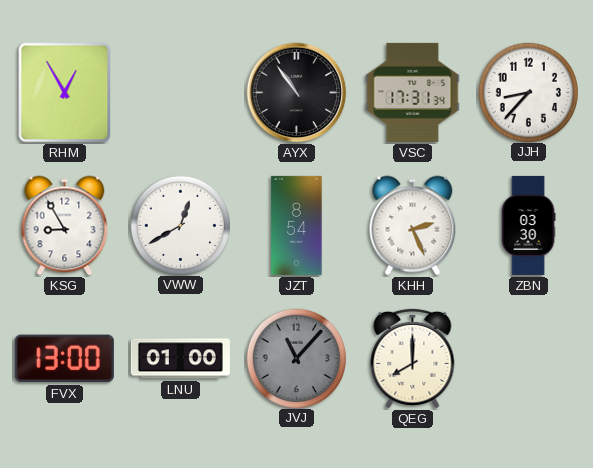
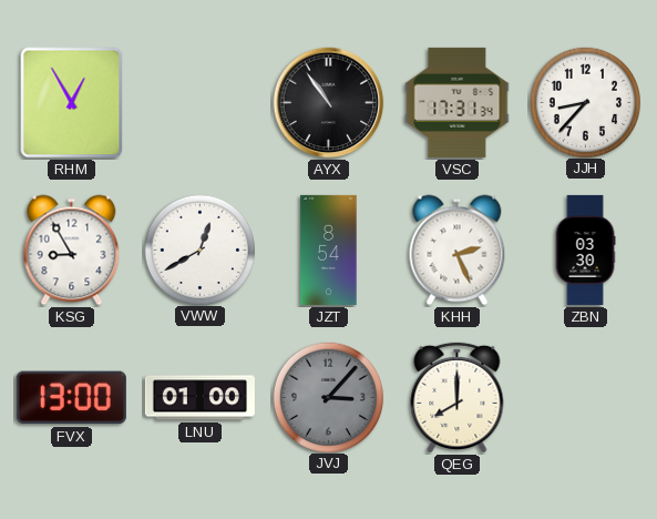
JVJ: 11:07 -> 3:07 (328, 397)
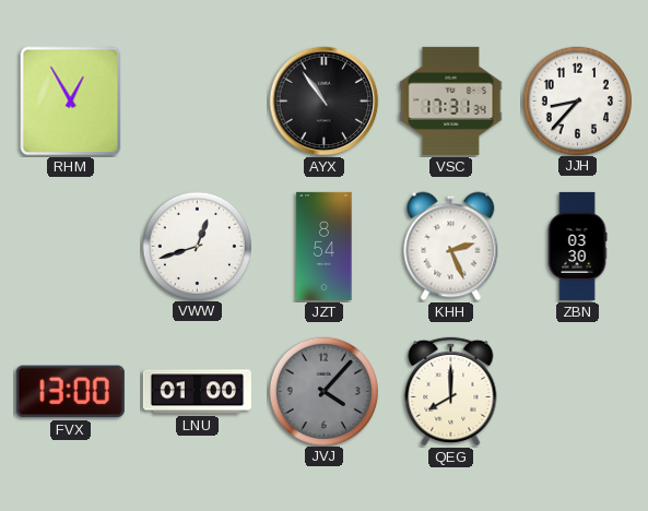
KSG: 8:55 -> none (72, 251)
VWW: 12:40 -> 12:42 (197, 246)
JVJ: 3:07 -> 4:07 (323, 391)
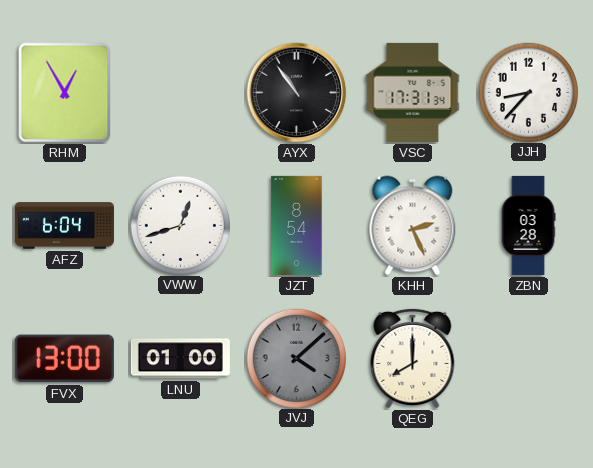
AFZ: none -> 6:04 (64, 226)
ZBN: 03:30 -> 03:28 (528, 225)
JVJ: 4:07 -> 4:08 (296, 358)
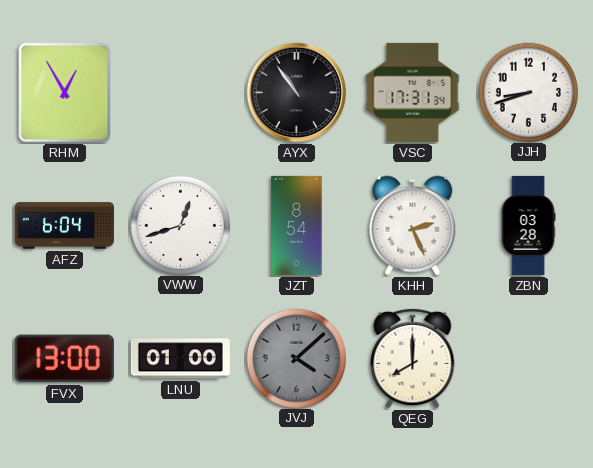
JJH: 8:37 -> 8:42 (528, 92)
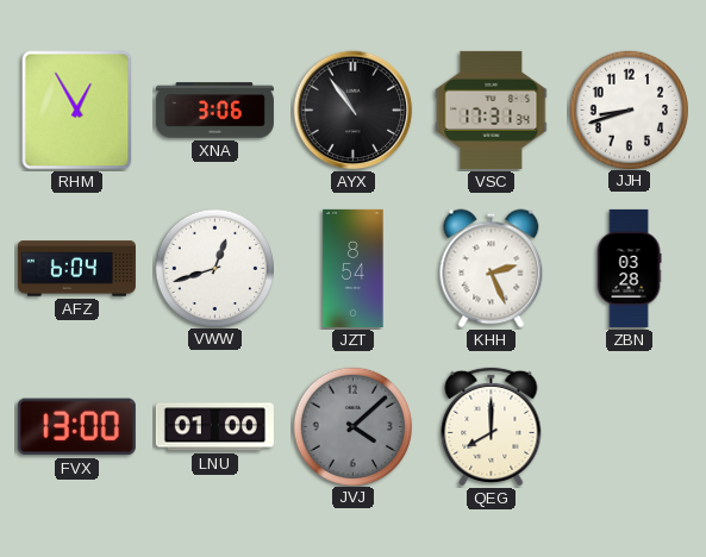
XNA: none -> 3:06 (214, 111)
